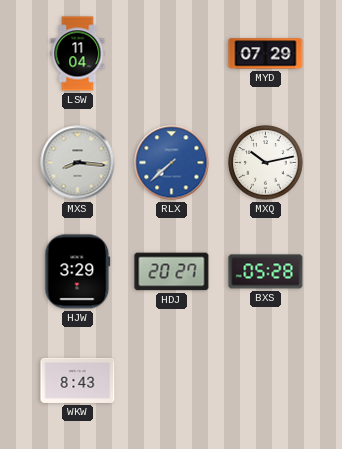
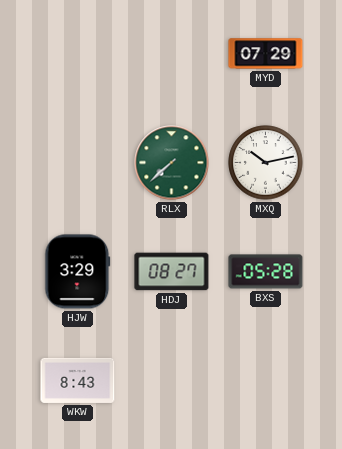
LSW: 11:04 -> none (78, 54)
MXS: 8:16 -> none (78, 163)
RLX dial: blue -> green (172, 163)
HDJ: 20:27 -> 08:27 (172, 272)
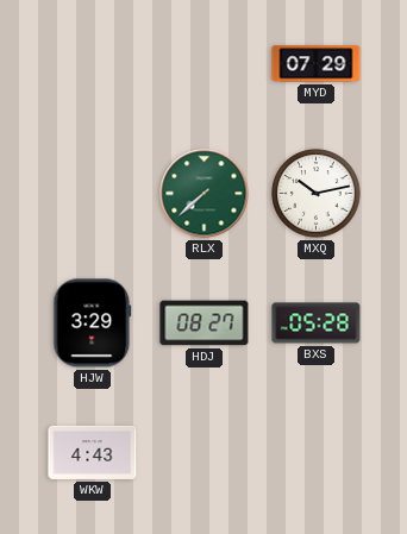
WKW: 8:43 -> 4:43 (93, 452)
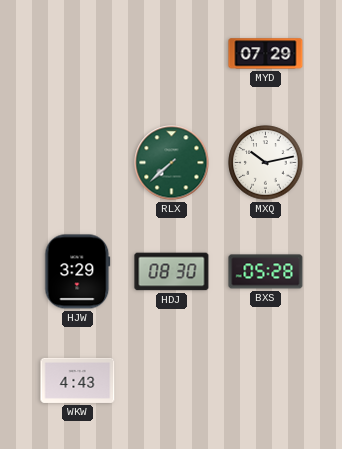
HDJ: 08:27 -> 08:30 (172, 272)
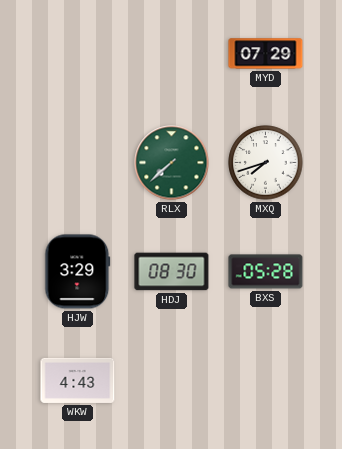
MXQ: 10:13 -> 7:42 (266, 163)
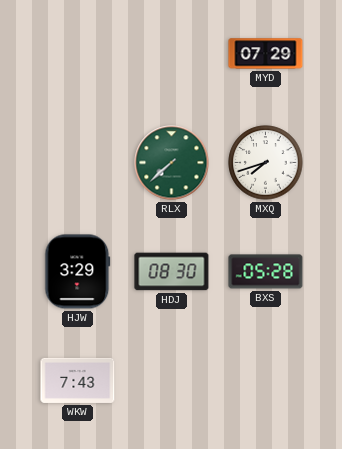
WKW: 4:43 -> 7:43 (78, 380)
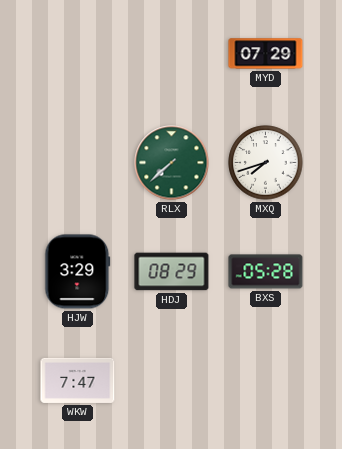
HDJ: 08:30 -> 08:29 (172, 272)
WKW: 7:43 -> 7:47 (78, 380)
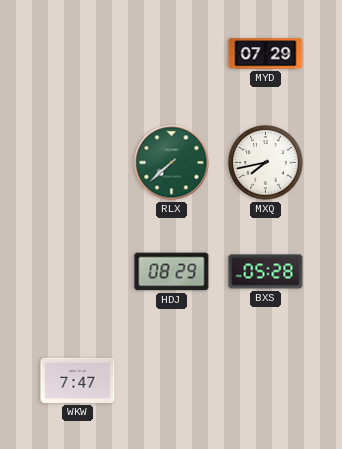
MXQ: 7:42 -> 7:43 (266, 163)
HJW: 3:29 -> none (78, 272)
